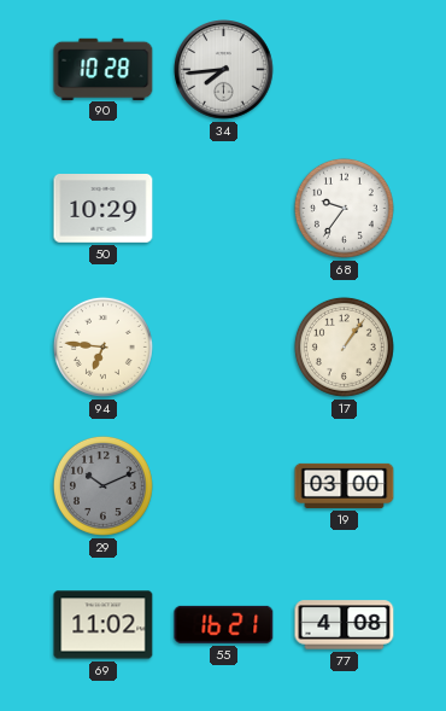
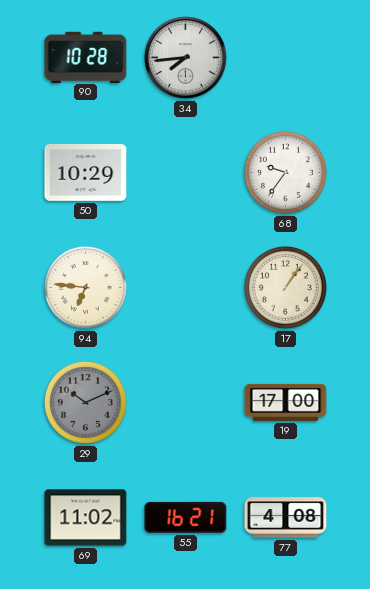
19: 03:00 -> 17:00 (286, 402)
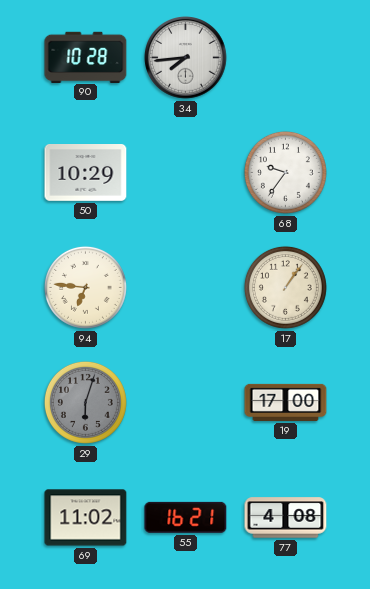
29: 10:11 -> 6:03 (85, 402)
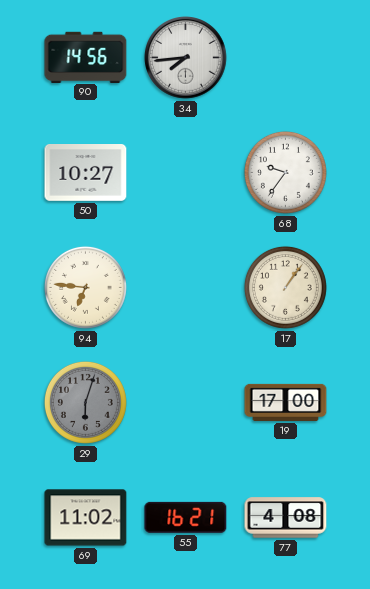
90: 10:28 -> 14:56 (86, 57)
50: 10:29 -> 10:27 (86, 173)
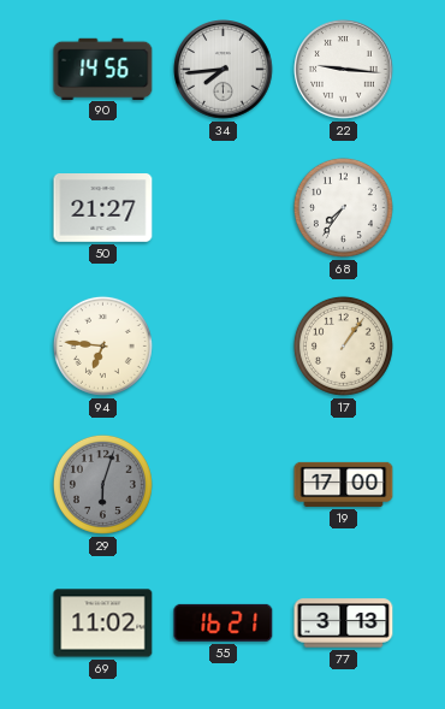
22: none -> 9:16 (344, 70)
50: 10:27 -> 21:27 (103, 208)
68: 9:36 -> 7:36 (343, 207)
77: 4:08 -> 3:13 (344, 624)
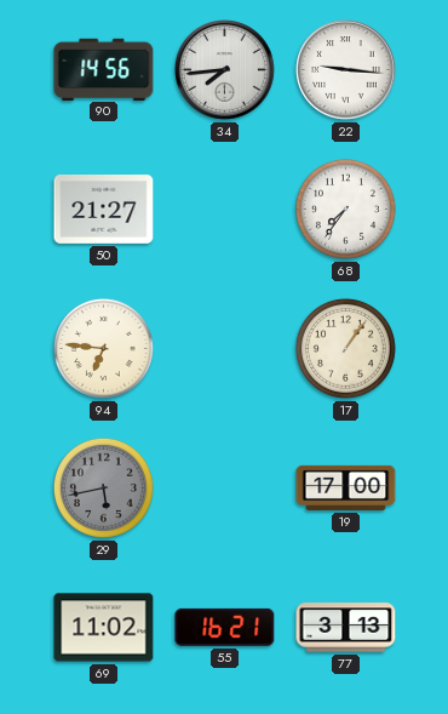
29: 6:03 -> 5:43 (103, 487)
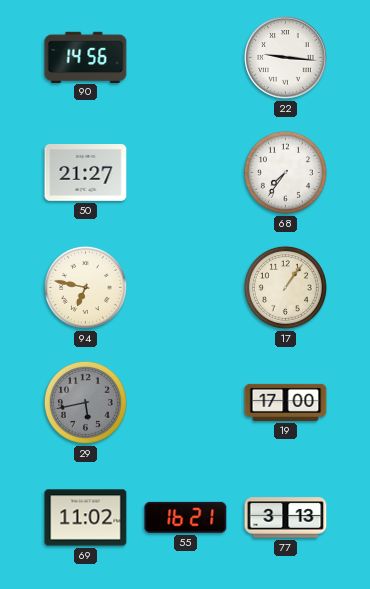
34: 7:44 -> none (225, 70)
94: 6:46 -> 6:47 (85, 287)
